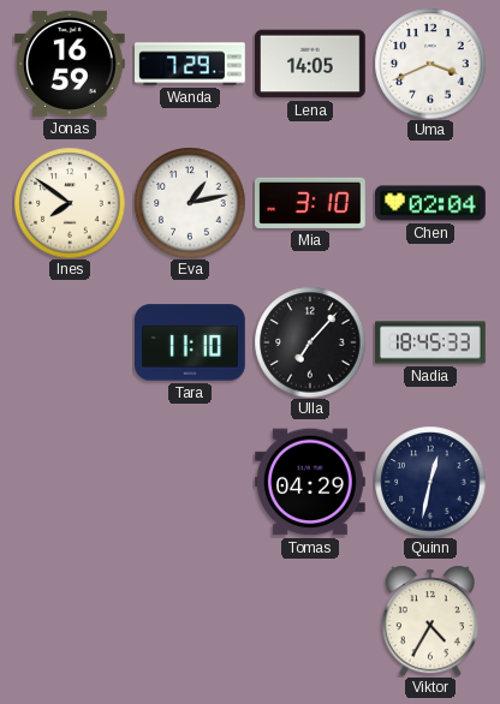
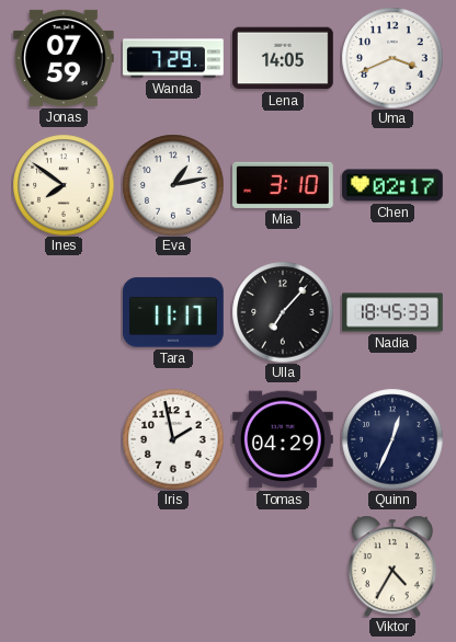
Jonas: 16:59 -> 07:59 (65, 58)
Chen: 02:04 -> 02:17 (394, 185)
Tara: 11:10 -> 11:17 (174, 312)
Iris: none -> 1:58 (173, 439)
Quinn: 12:32 -> 12:34 (392, 439)
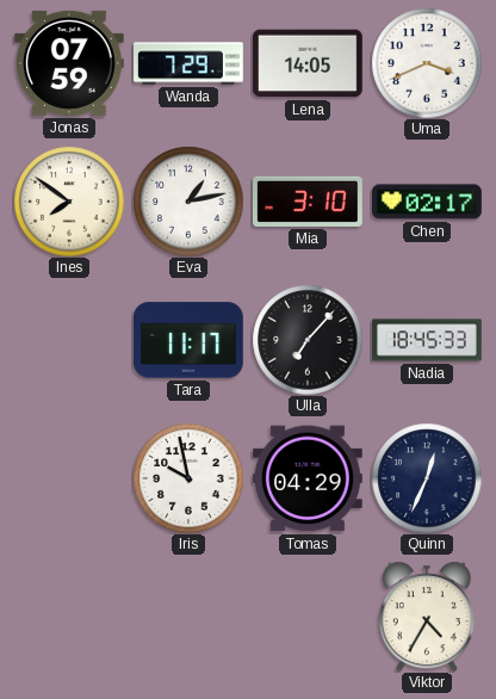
Iris: 1:58 -> 9:58 (188, 478)
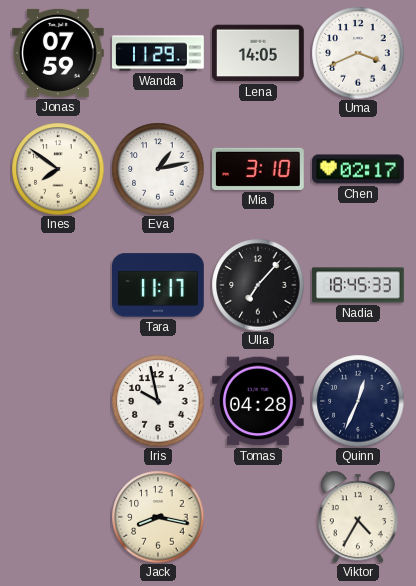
Wanda: 7:29 -> 11:29 (159, 53)
Tomas: 04:29 -> 04:28 (259, 401)
Jack: none -> 8:17 (158, 517)
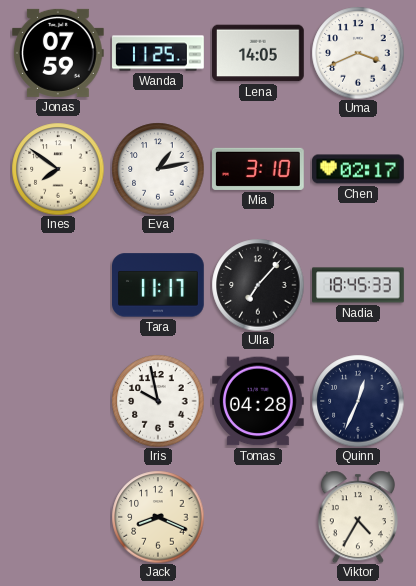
Wanda: 11:29 -> 11:25 (159, 53)
Jack: 8:17 -> 8:19 (158, 517)
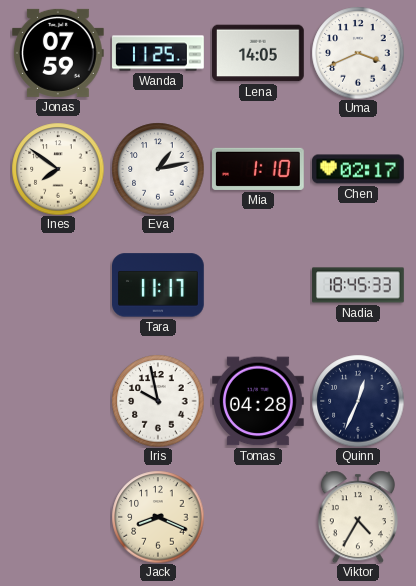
Mia: 3:10 -> 1:10 (259, 169)
Ulla: 7:07 -> none (258, 285)
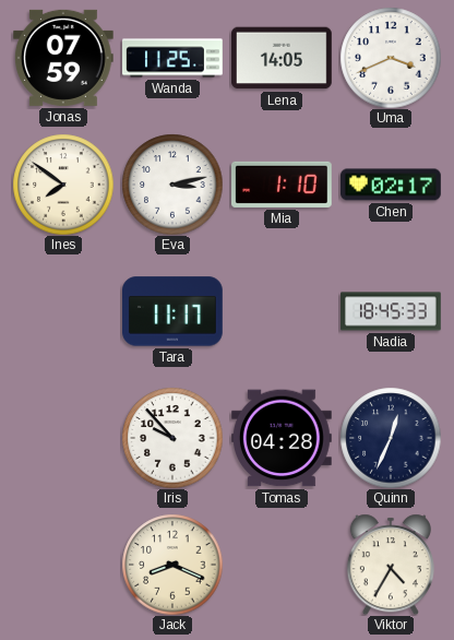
Eva: 1:13 -> 3:13 (172, 185)
Iris: 9:58 -> 9:53 (172, 438)
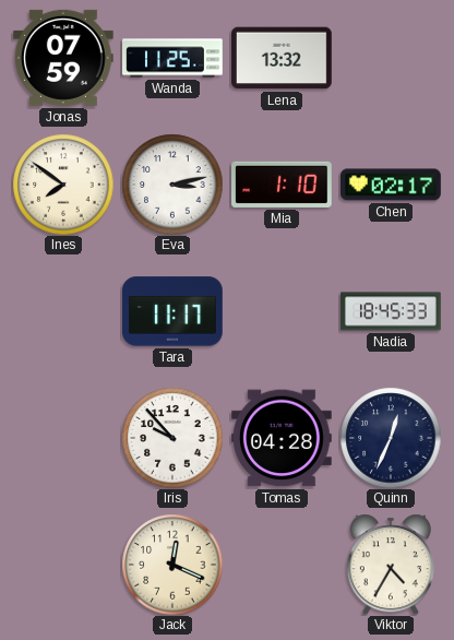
Lena: 14:05 -> 13:32 (283, 58)
Uma: 3:41 -> none (391, 58)
Jack: 8:19 -> 12:19 (172, 565)
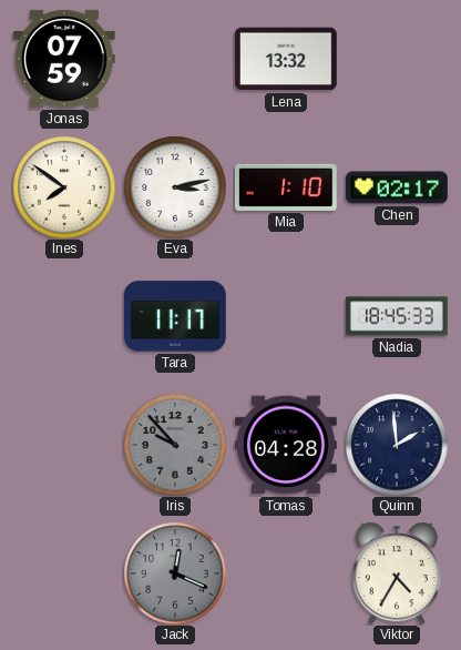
Wanda: 11:25 -> none (174, 58)
Iris dial: white -> grey (175, 445)
Quinn: 12:34 -> 1:59 (397, 445)
Jack dial: cream -> grey (175, 573)
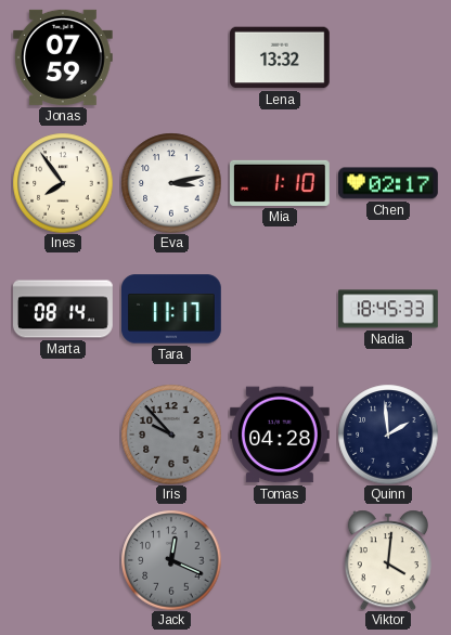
Ines: 7:51 -> 7:54 (63, 183)
Marta: none -> 08:14 (63, 309)
Viktor: 4:35 -> 4:01 (388, 560)
